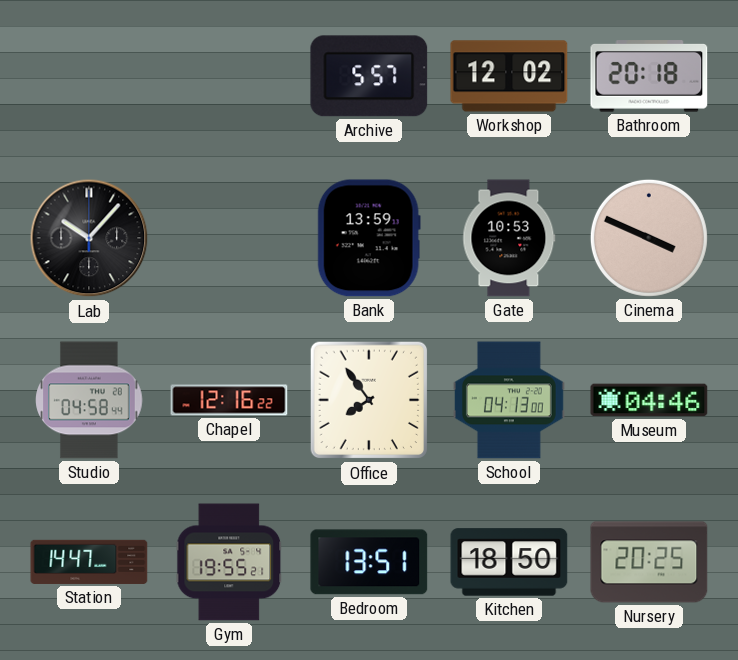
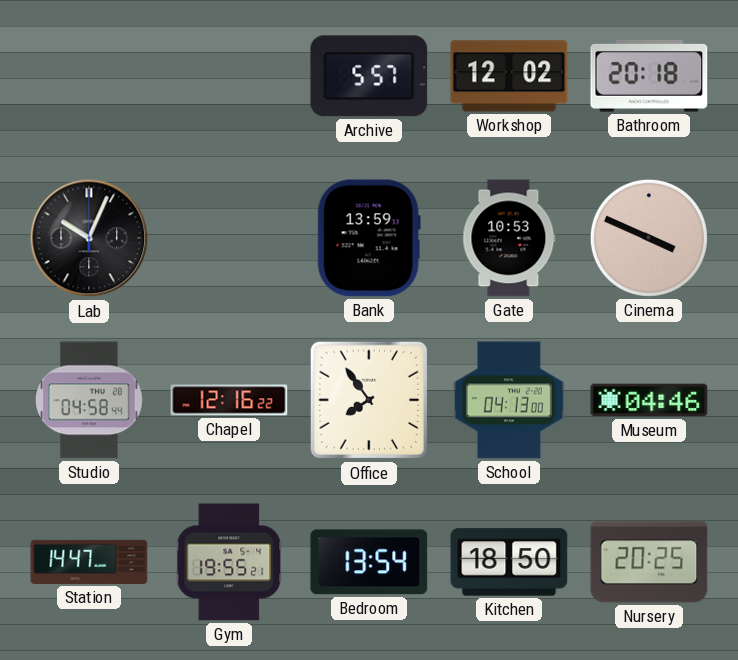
Lab: 10:07 -> 10:04 (89, 238)
Bedroom: 13:51 -> 13:54 (369, 562)
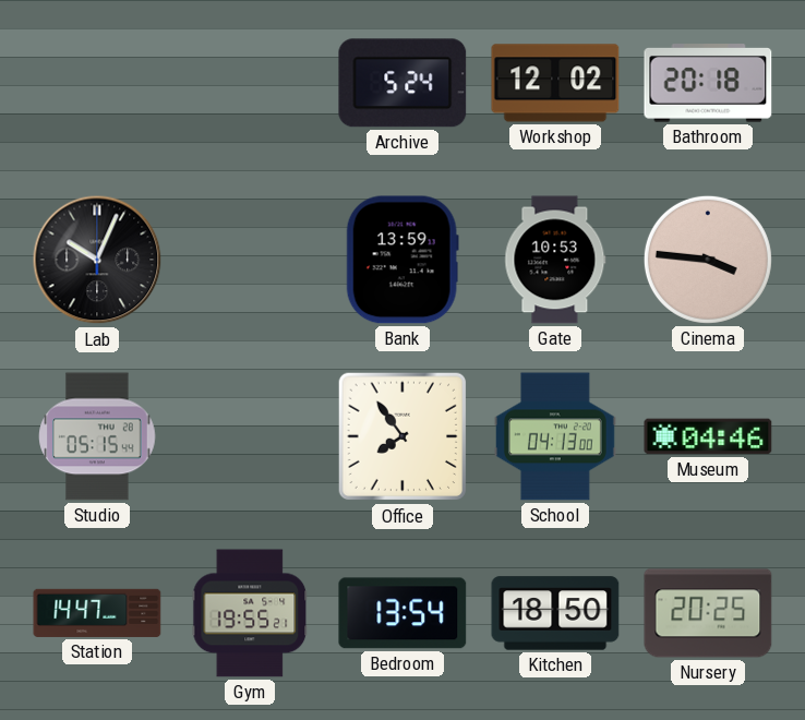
Archive: 5:57 -> 5:24 (403, 83)
Cinema: 3:49 -> 3:46 (708, 260)
Studio: 04:58 -> 05:15 (97, 436)
Chapel: 12:16 -> none (229, 400)
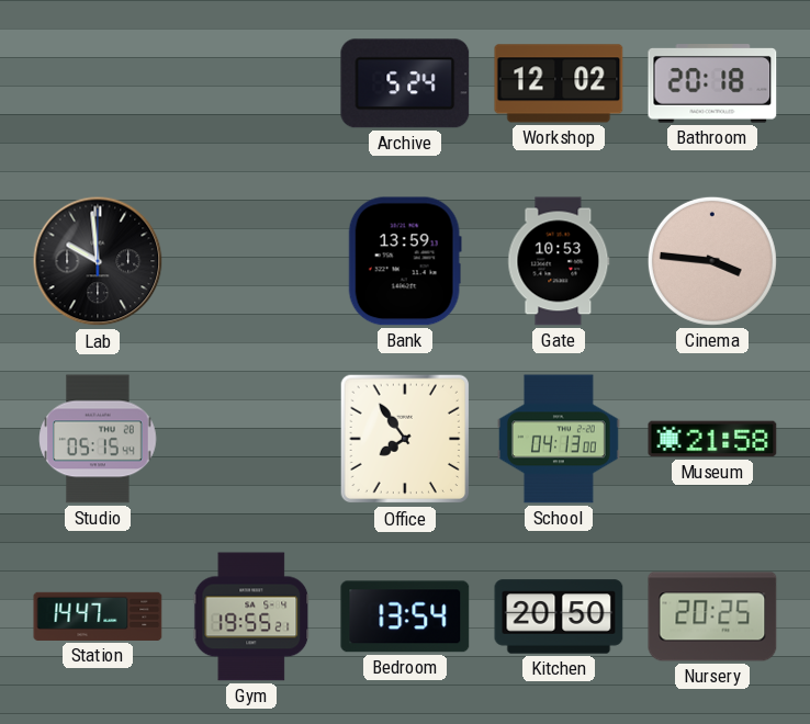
Lab: 10:04 -> 9:59 (98, 261)
Museum: 04:46 -> 21:58 (712, 439)
Kitchen: 18:50 -> 20:50 (559, 616)
